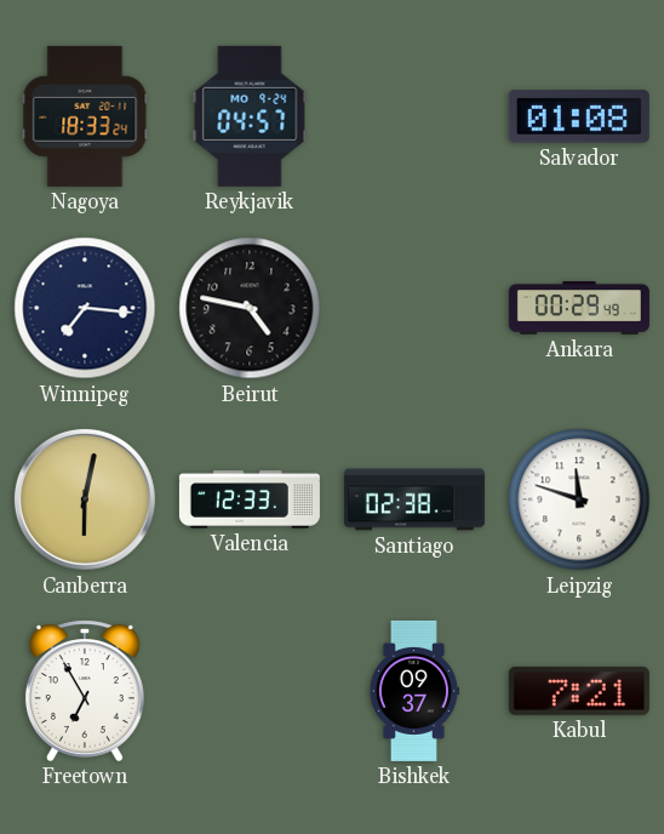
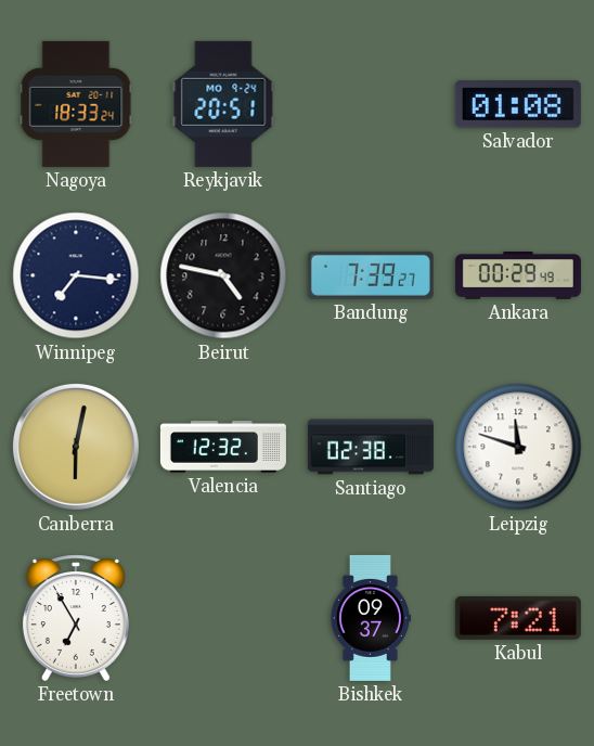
Reykjavik: 04:57 -> 20:51 (223, 104)
Bandung: none -> 7:39 (371, 275)
Valencia: 12:33 -> 12:32 (223, 447)
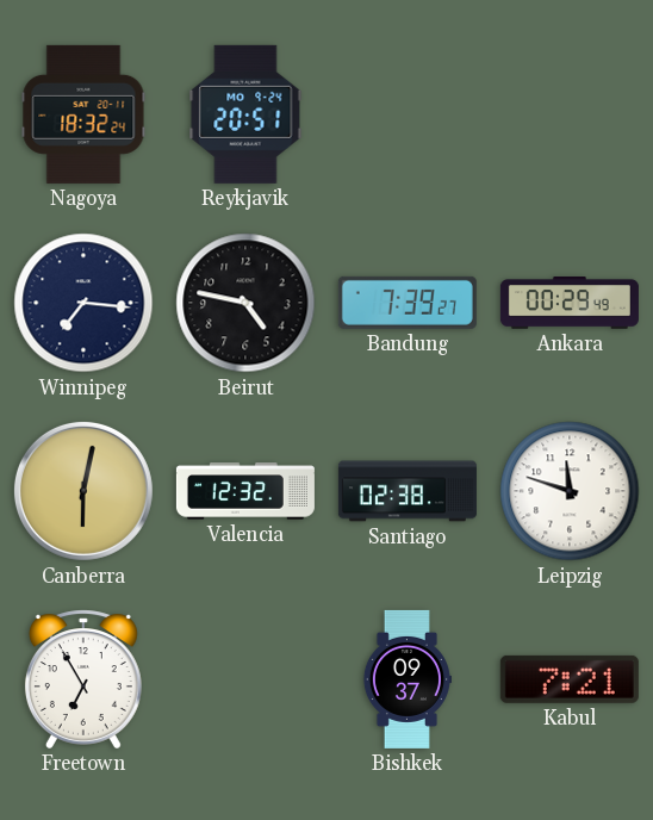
Nagoya: 18:33 -> 18:32 (83, 114)
Salvador: 01:08 -> none (518, 104)
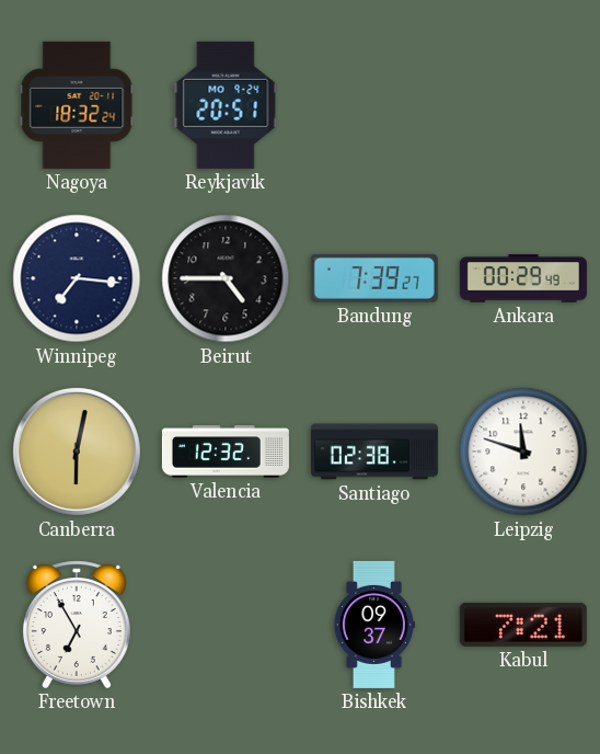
Beirut: 4:47 -> 4:45 (226, 278)
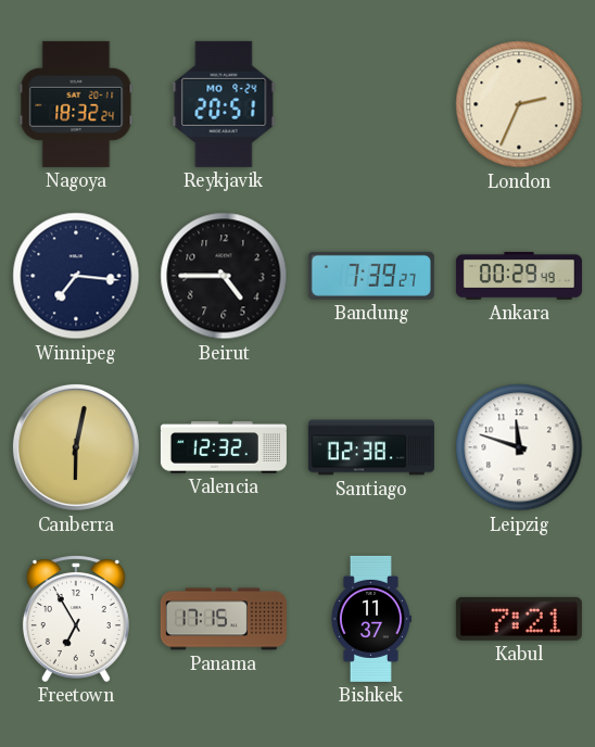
London: none -> 2:34 (519, 104)
Panama: none -> 17:15 (224, 619)
Bishkek: 09:37 -> 11:37 (370, 619)
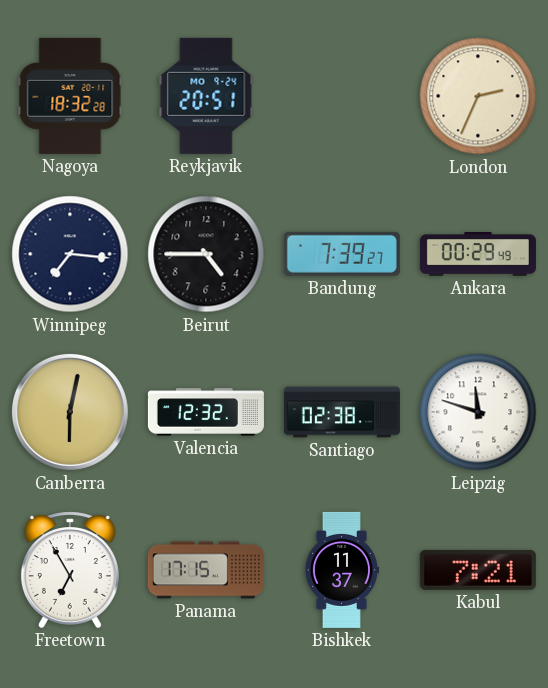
Nagoya: 18:32:24 -> 18:32:28 (70, 96)
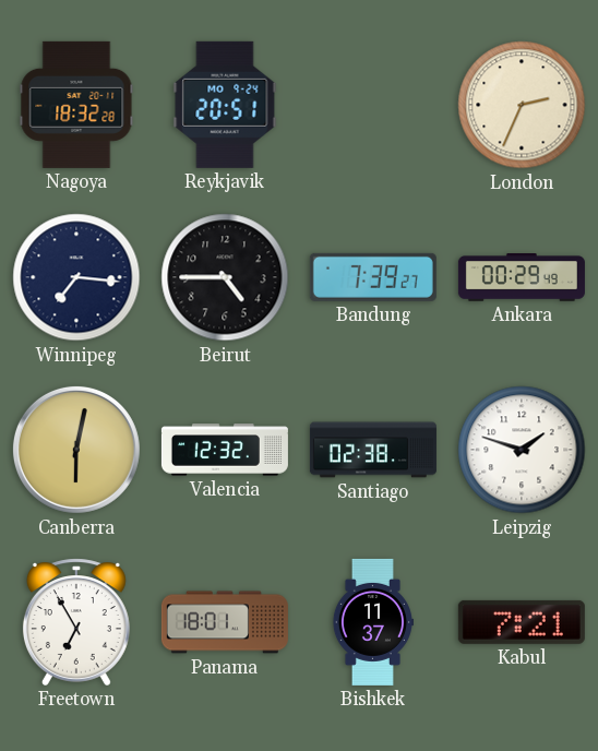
Leipzig: 11:48 -> 1:48 (522, 450)
Panama: 17:15 -> 18:01 (225, 622)
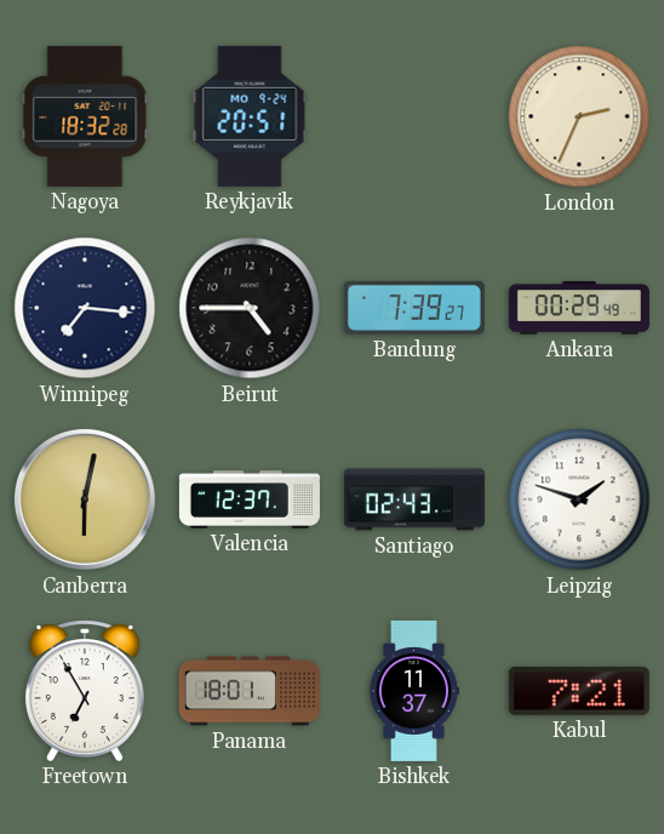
Valencia: 12:32 -> 12:37 (250, 499)
Santiago: 02:38 -> 02:43 (414, 499)
